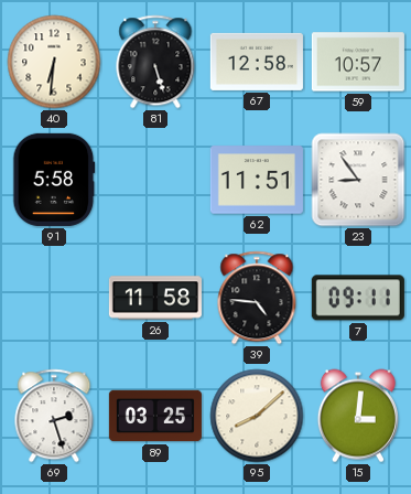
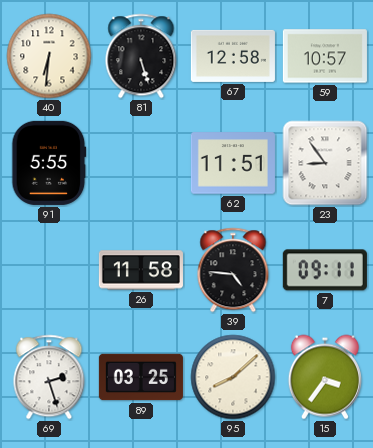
91: 5:58 -> 5:55 (49, 163)
15: 3:01 -> 3:36 (325, 377)
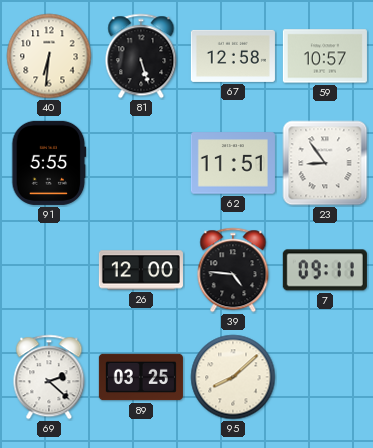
26: 11:58 -> 12:00 (141, 270)
69: 2:27 -> 2:22 (49, 377)
15: 3:36 -> none (325, 377)
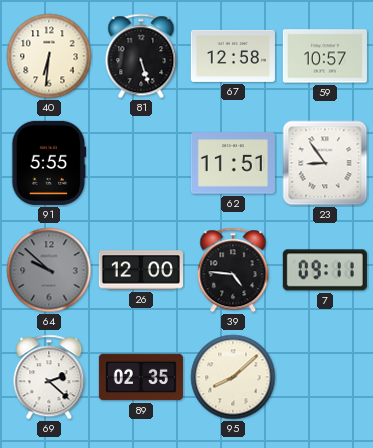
64: none -> 9:52 (49, 270)
89: 03:25 -> 02:35 (141, 377)
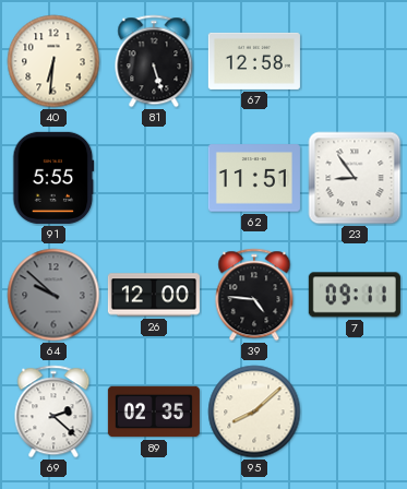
59: 10:57 -> none (325, 56)
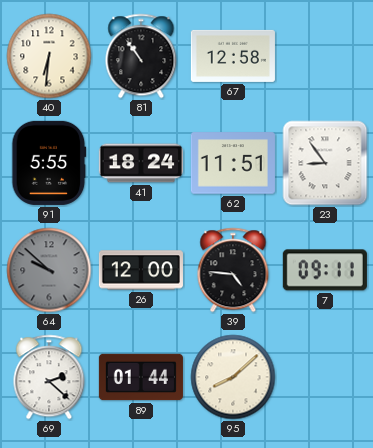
81: 5:27 -> 10:54 (141, 56)
41: none -> 18:24 (141, 163)
89: 02:35 -> 01:44 (141, 377)
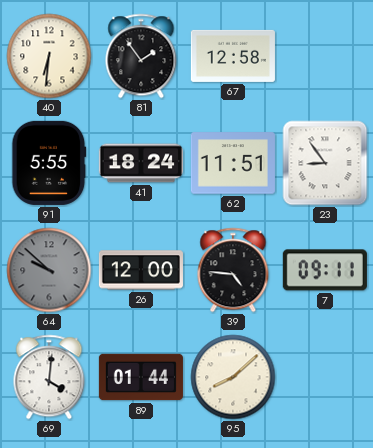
81: 10:54 -> 1:54 (141, 56)
69: 2:22 -> 4:01 (49, 377)
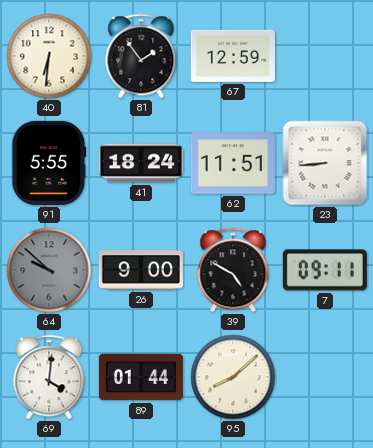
67: 12:58 -> 12:59 (233, 56)
23: 8:54 -> 8:44 (325, 163)
26: 12:00 -> 9:00 (141, 270)
39: 4:46 -> 4:50 (233, 270)
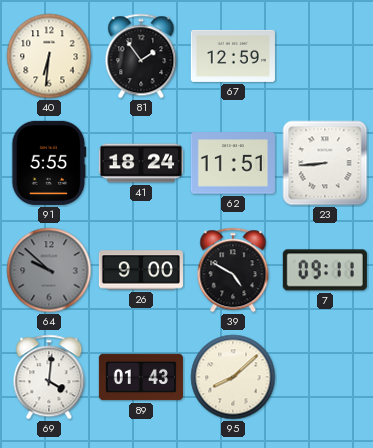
89: 01:44 -> 01:43 (141, 377)
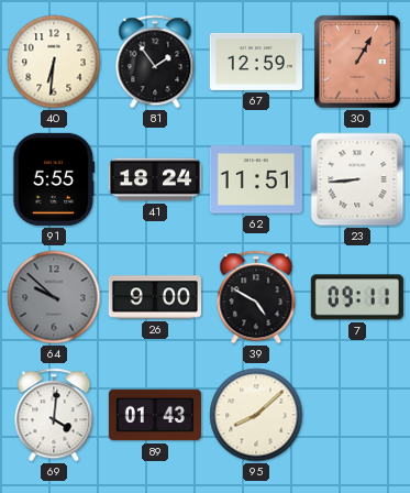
30: none -> 1:05 (357, 62)
